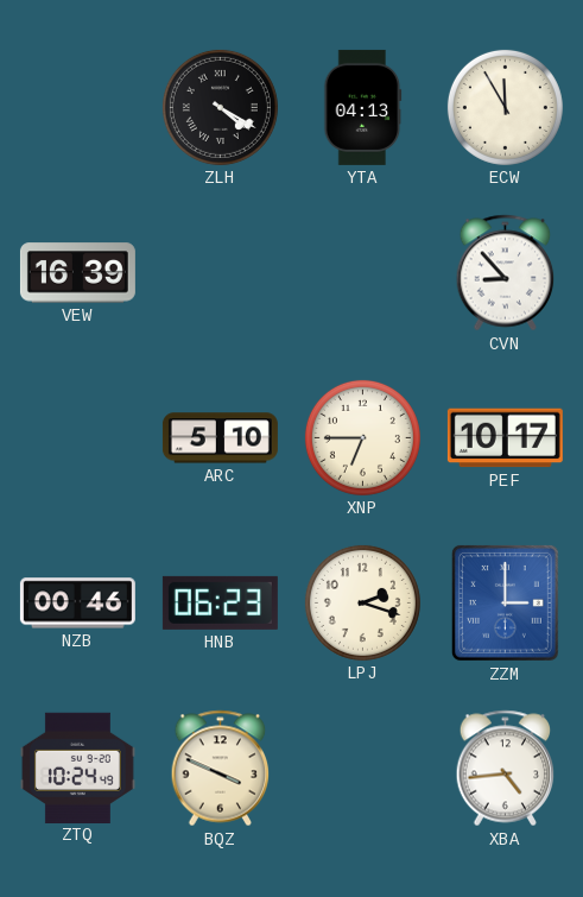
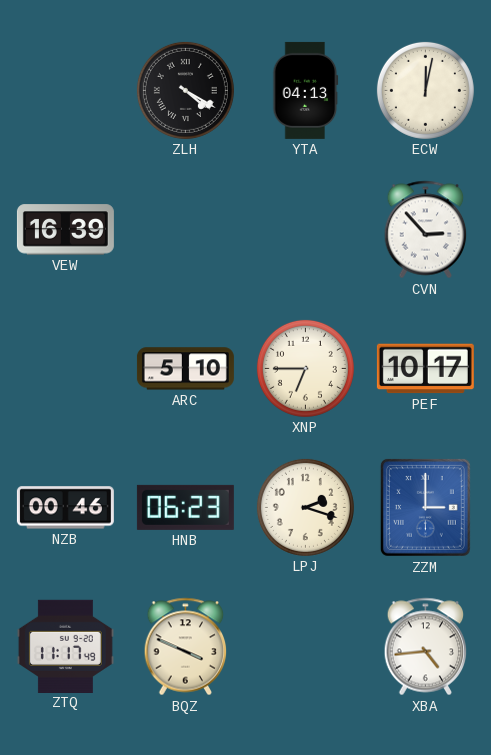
ECW: 11:55 -> 12:02 (425, 90)
CVN: 8:53 -> 2:53 (426, 230)
ZTQ: 10:24 -> 11:17 (65, 646)
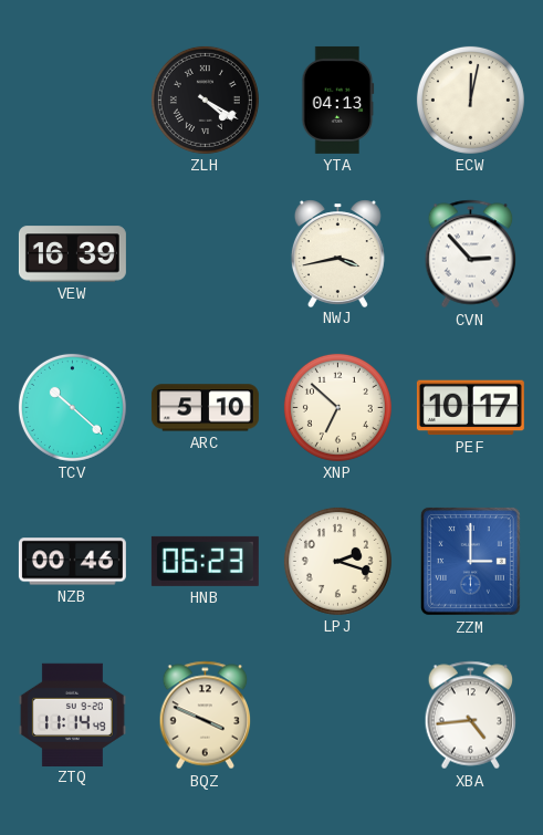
NWJ: none -> 3:43 (337, 253)
TCV: none -> 10:22 (72, 407)
XNP: 6:45 -> 6:52 (337, 407)
ZTQ: 11:17 -> 11:14 (72, 714)
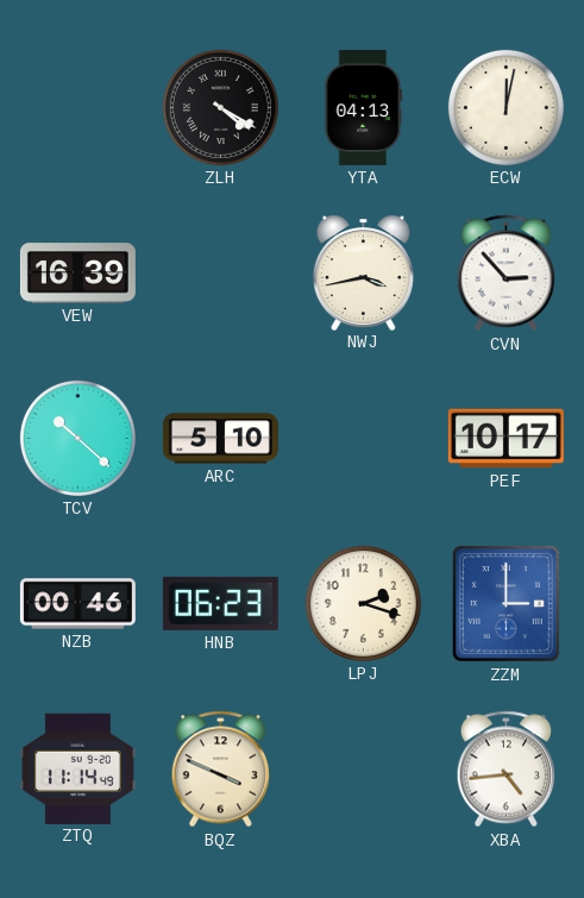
XNP: 6:52 -> none (337, 407)
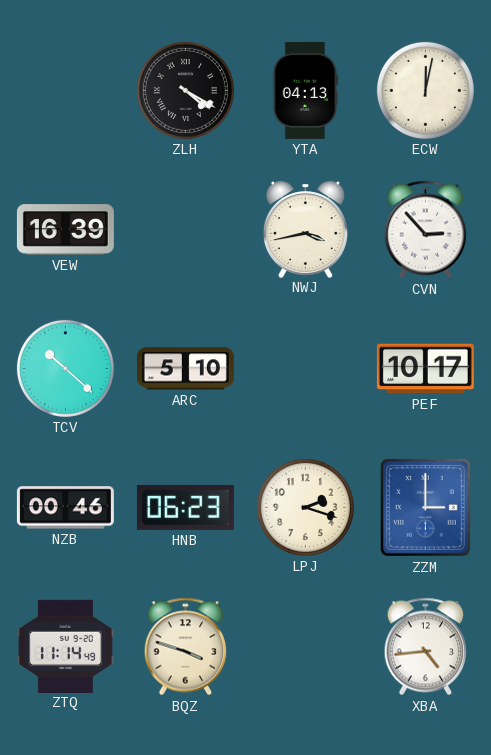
BQZ: 3:49 -> 3:48 (186, 647)
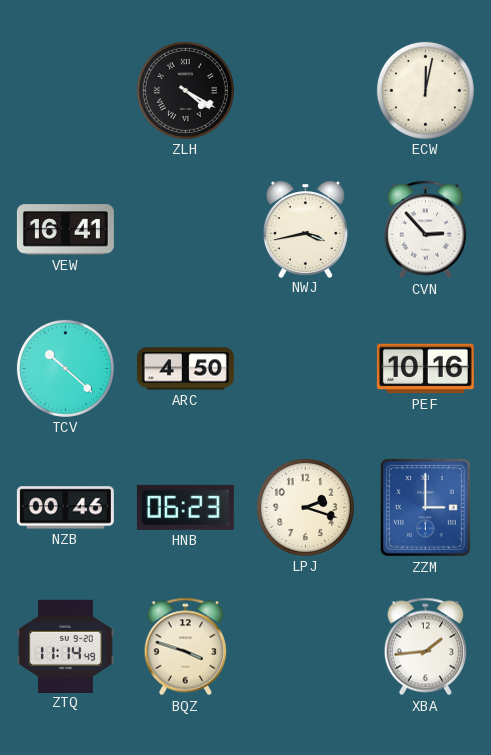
YTA: 04:13 -> none (306, 90)
VEW: 16:39 -> 16:41 (65, 230)
ARC: 5:10 -> 4:50 (185, 369)
PEF: 10:17 -> 10:16 (425, 369)
XBA: 4:44 -> 1:44 (426, 647)
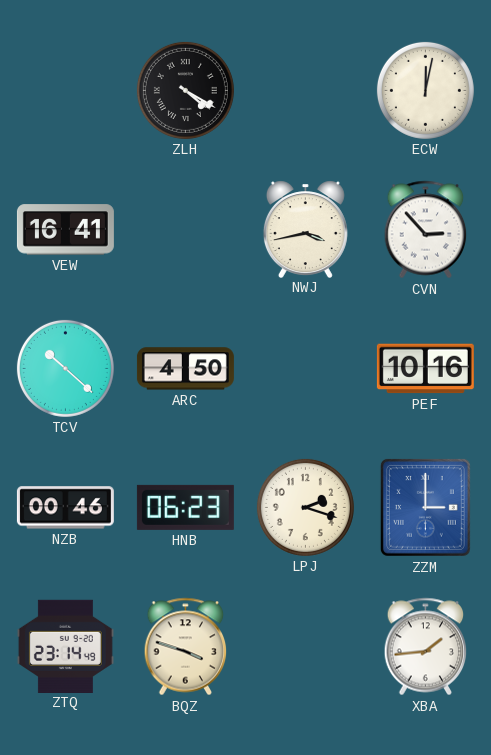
ZTQ: 11:14 -> 23:14 (65, 646)
